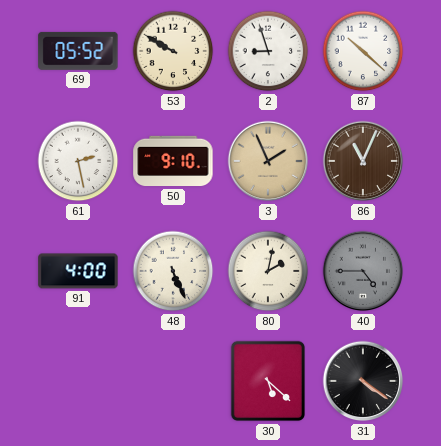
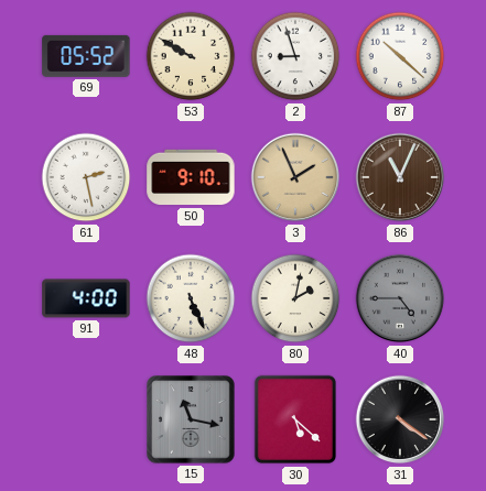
15: none -> 11:17 (192, 421)
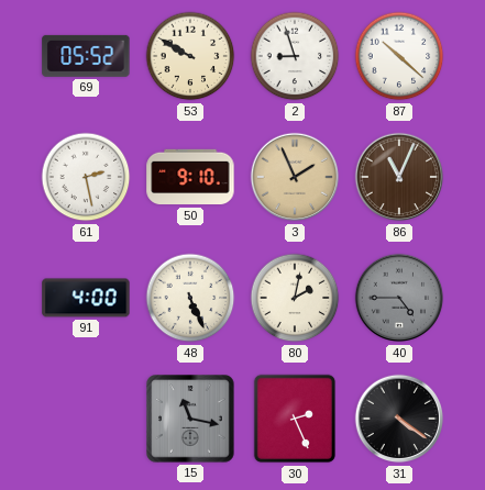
30: 5:22 -> 2:26 (295, 419)
